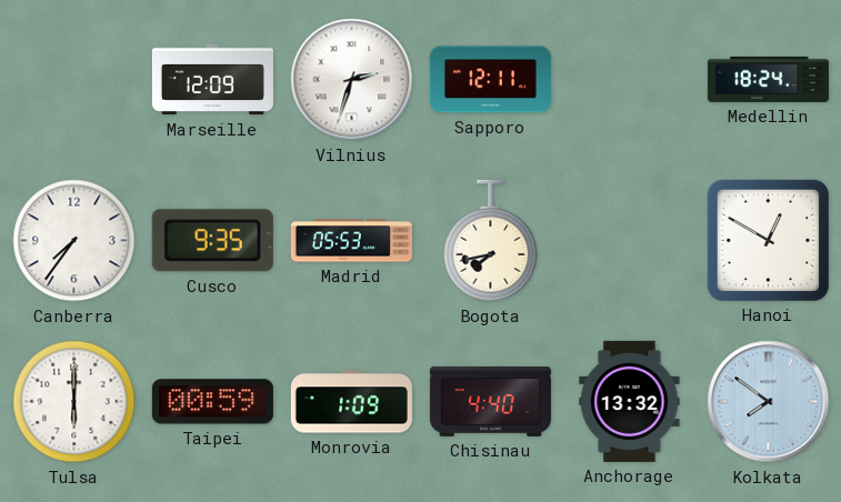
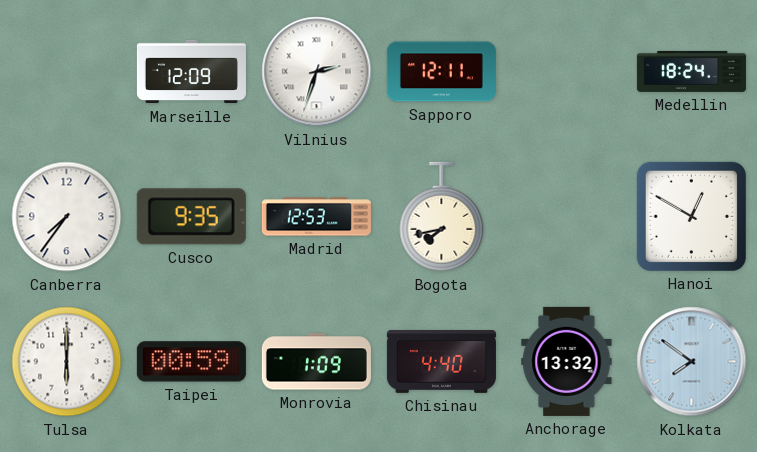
Madrid: 05:53 -> 12:53 (316, 217)
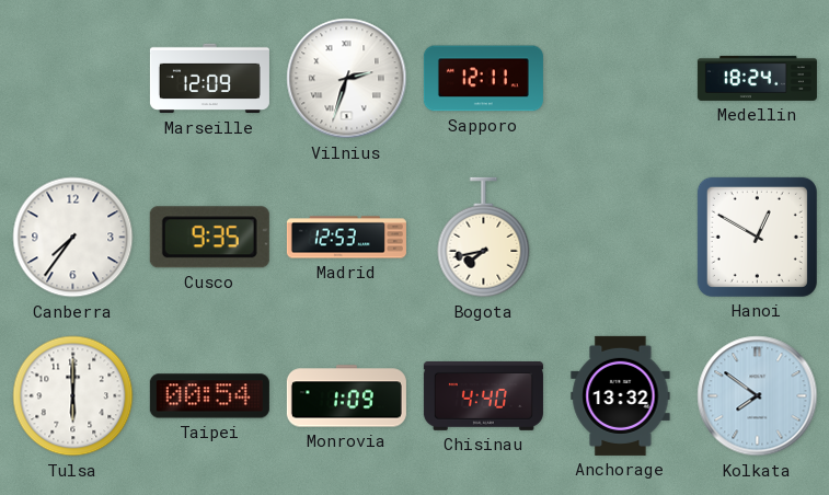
Taipei: 00:59 -> 00:54 (209, 396)
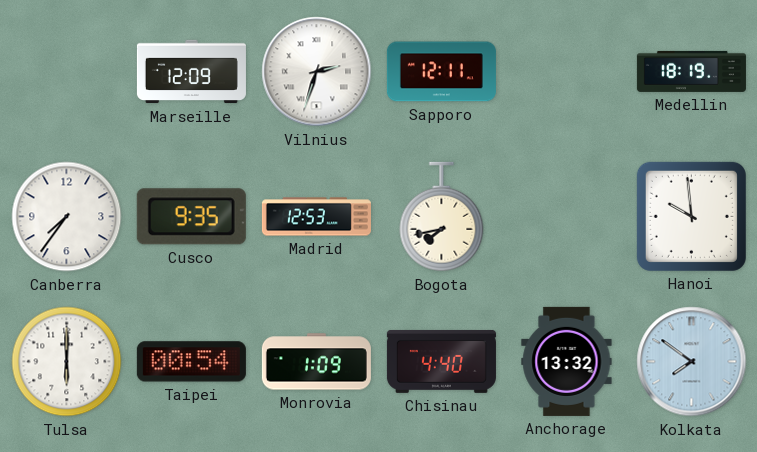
Medellin: 18:24 -> 18:19 (691, 71)
Hanoi: 12:50 -> 9:59 (691, 216)
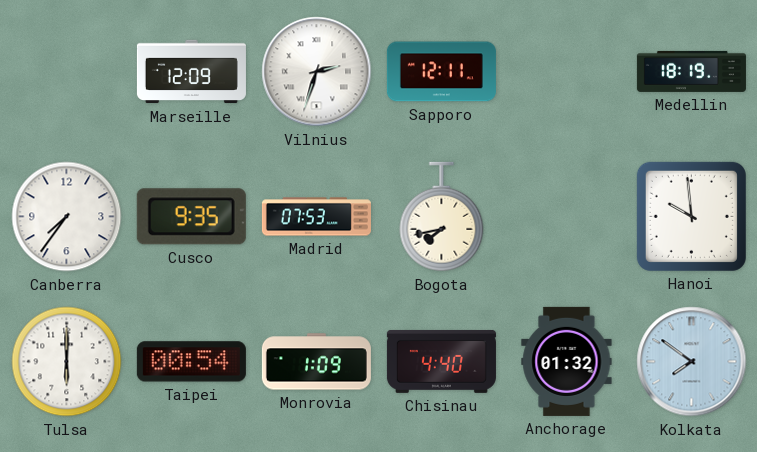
Madrid: 12:53 -> 07:53 (316, 217)
Anchorage: 13:32 -> 01:32 (567, 361)
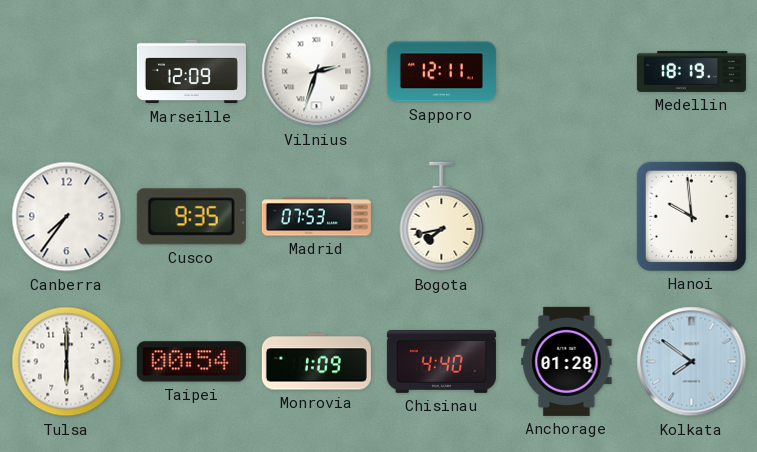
Anchorage: 01:32 -> 01:28 (567, 361)
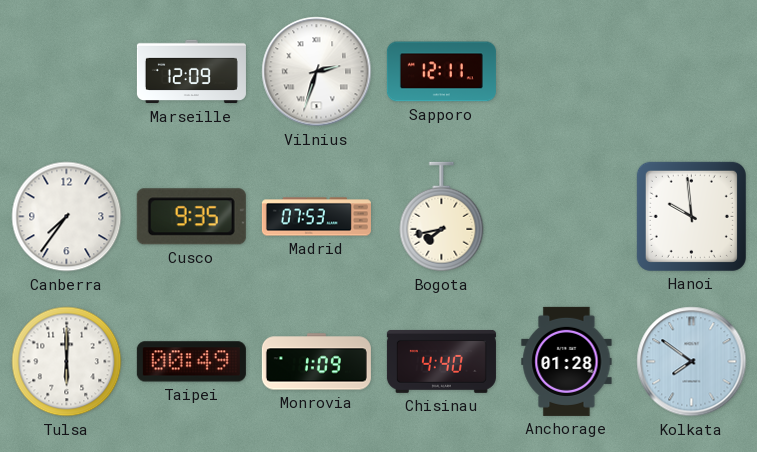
Medellin: 18:19 -> none (691, 71)
Taipei: 00:54 -> 00:49 (191, 362)
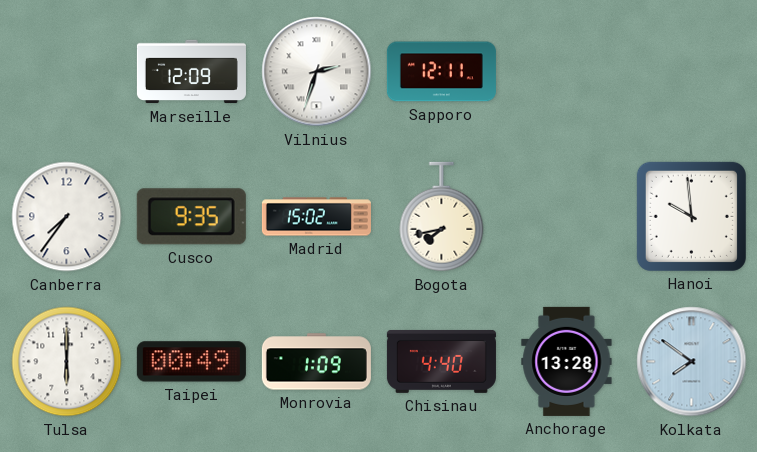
Madrid: 07:53 -> 15:02 (316, 217)
Anchorage: 01:28 -> 13:28 (567, 361)
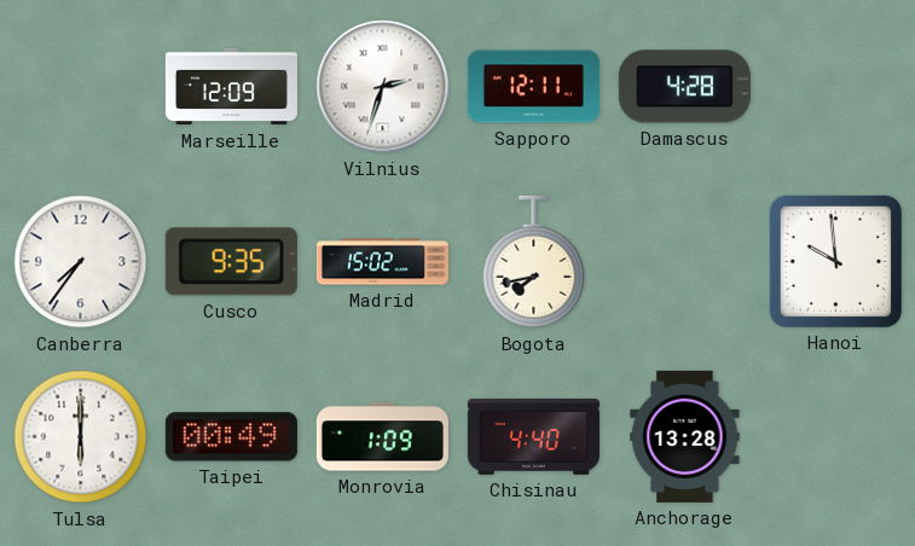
Damascus: none -> 4:28 (684, 87)
Kolkata: 7:51 -> none (692, 362)
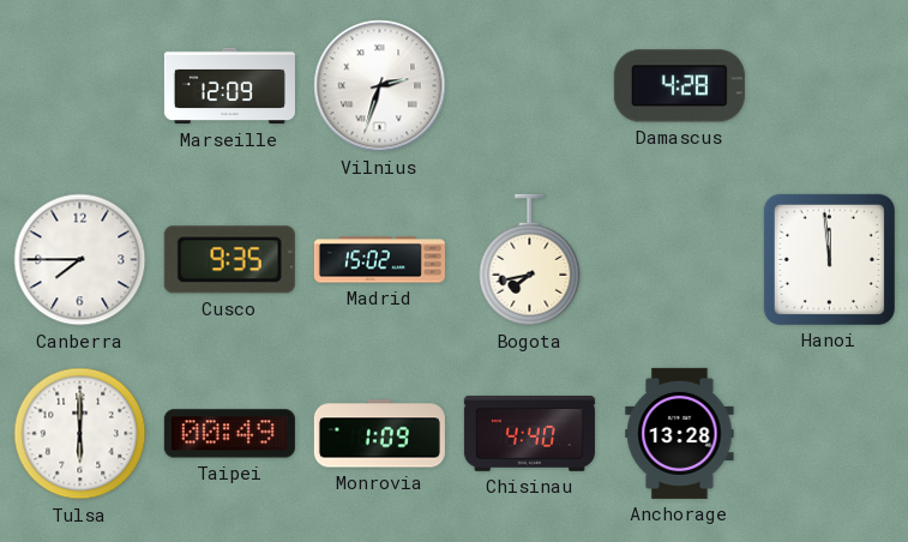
Sapporo: 12:11 -> none (533, 87)
Canberra: 7:36 -> 7:45 (80, 260)
Hanoi: 9:59 -> 11:59 (829, 259)
